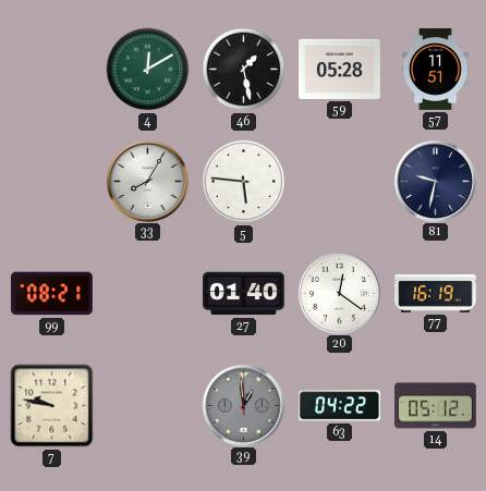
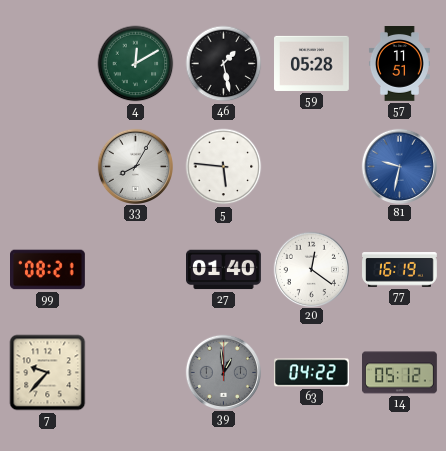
81 dial: navy -> blue (399, 166)
7: 9:47 -> 9:37 (48, 373)
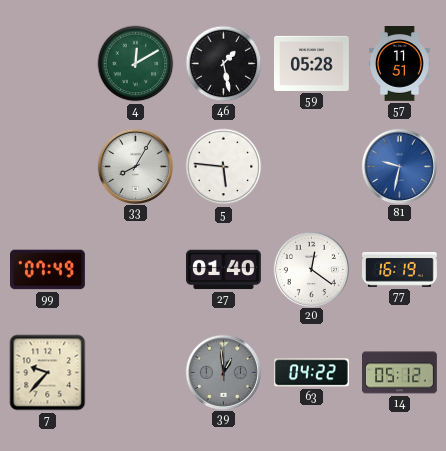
99: 08:21 -> 07:49 (48, 270)
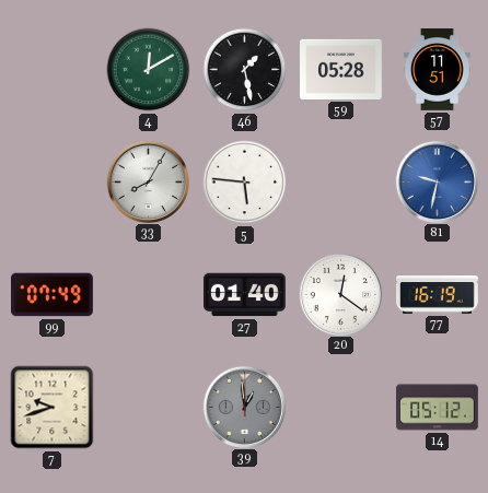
7: 9:37 -> 9:42 (53, 408)
63: 04:22 -> none (312, 373)
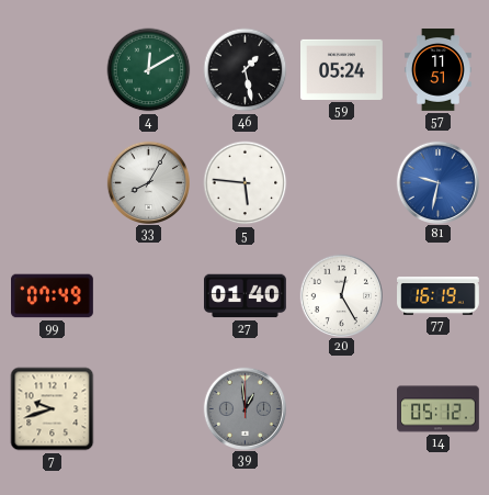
59: 05:28 -> 05:24 (342, 69)
20: 12:21 -> 12:25 (341, 295)
